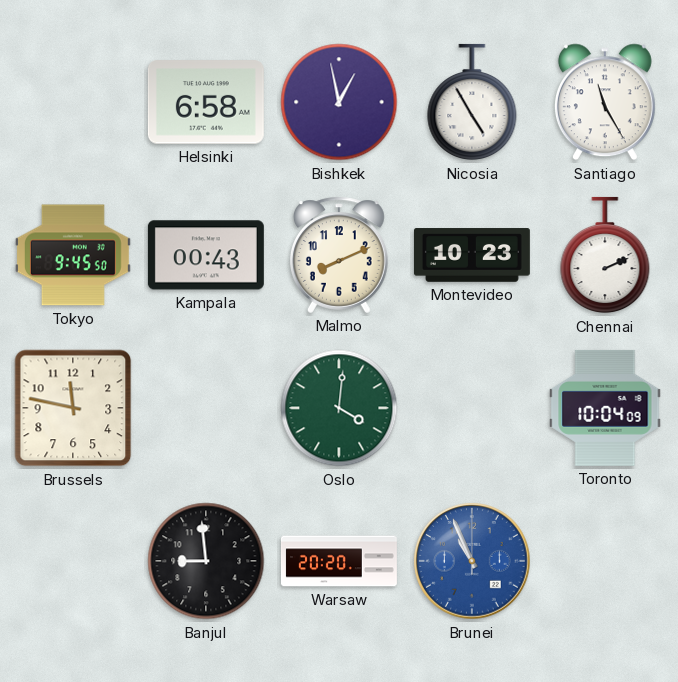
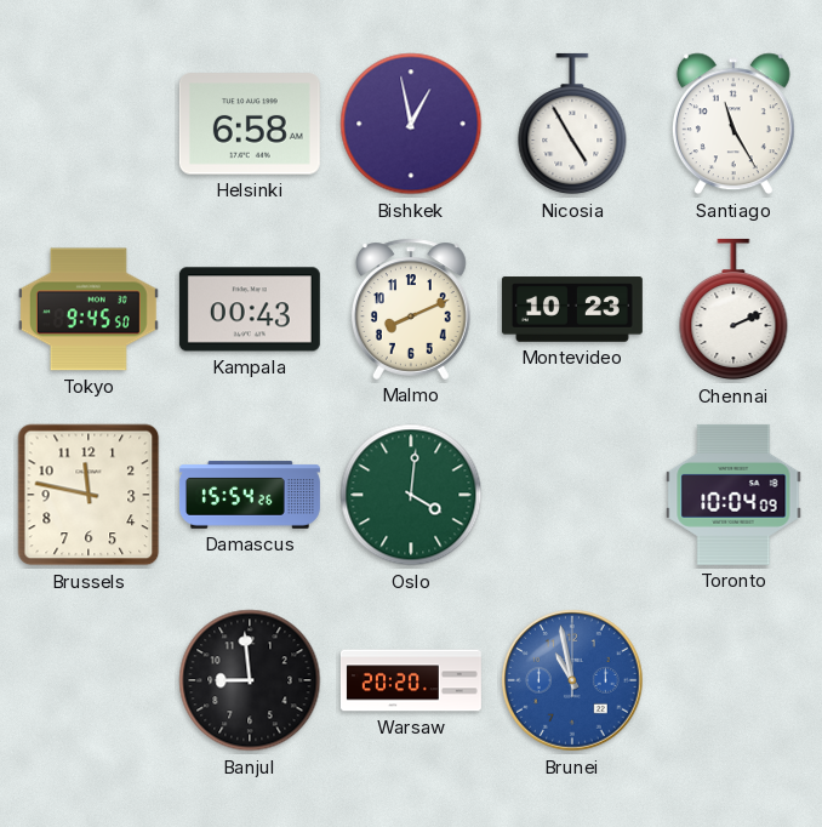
Damascus: none -> 15:54 (250, 495)
Brunei: 10:56 -> 10:58 (573, 681)
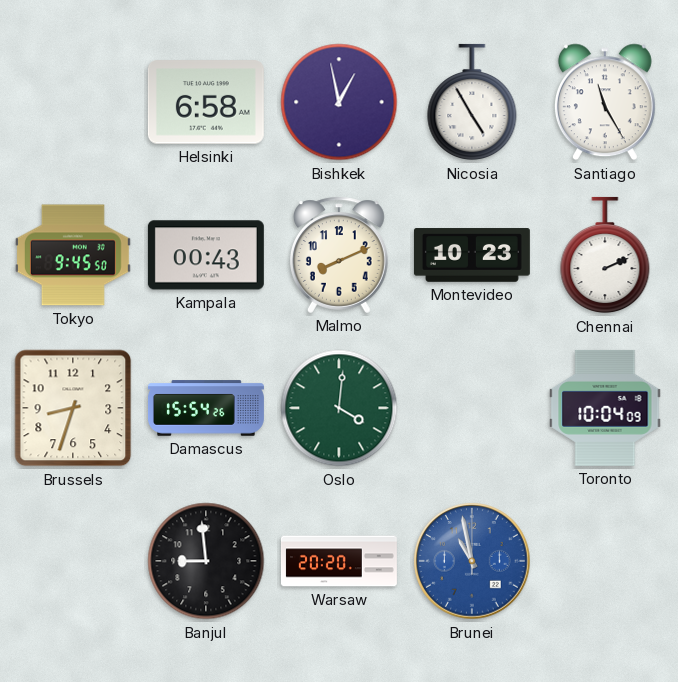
Brussels: 11:47 -> 8:33 (73, 408)
